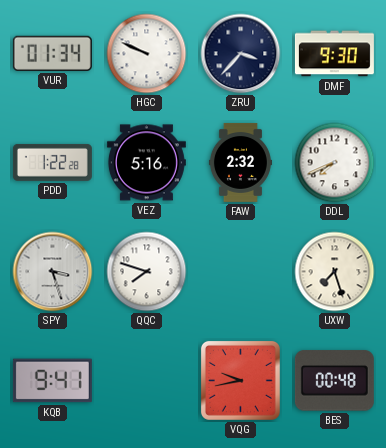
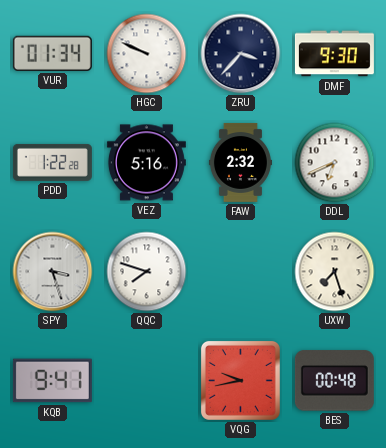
DDL: 7:41 -> 6:41 (335, 163)
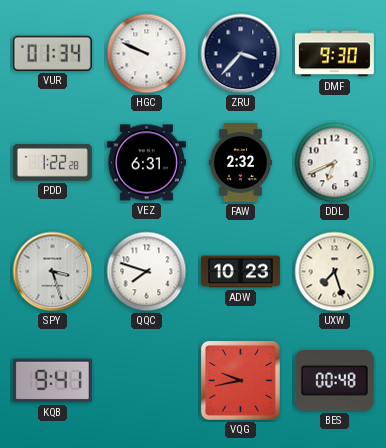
VEZ: 5:16 -> 6:31 (146, 163)
ADW: none -> 10:23 (240, 272)
